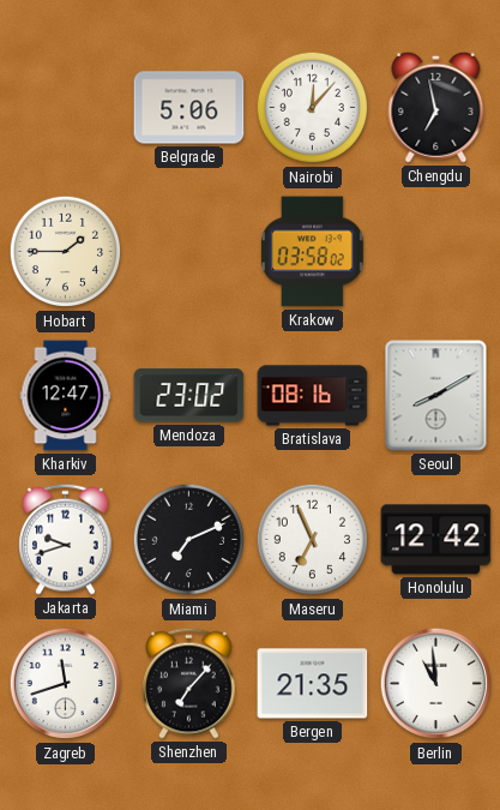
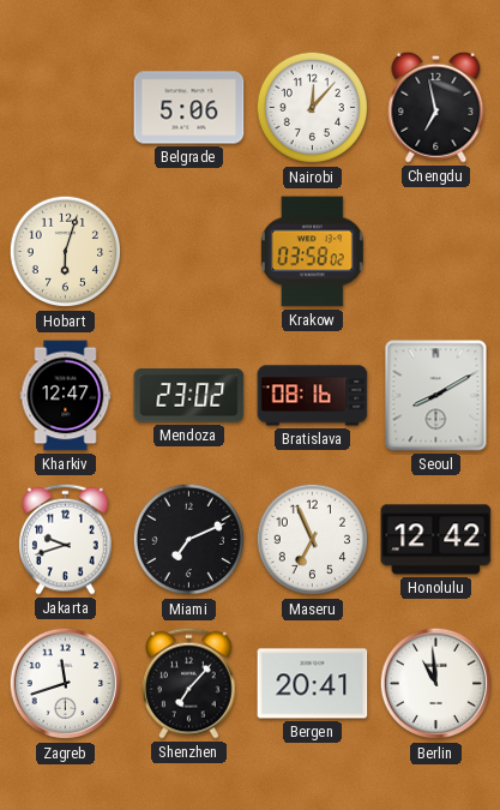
Hobart: 1:45 -> 6:03 (66, 252)
Bergen: 21:35 -> 20:41 (313, 684)
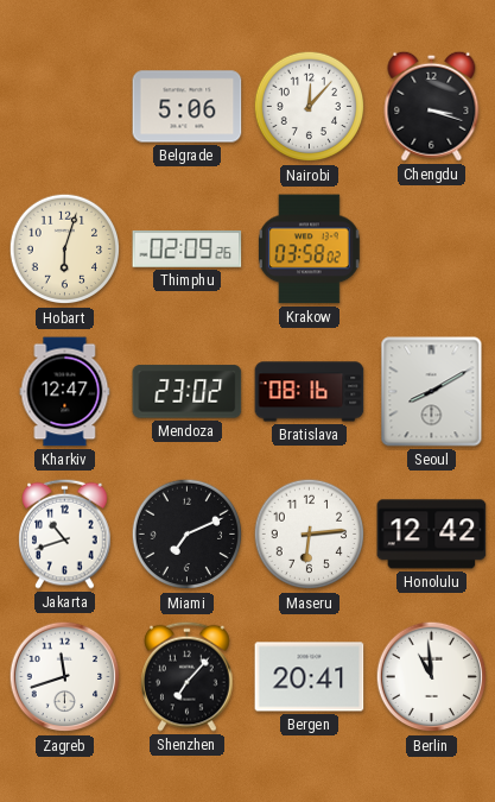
Chengdu: 6:58 -> 3:18 (432, 106)
Thimphu: none -> 02:09 (188, 248)
Jakarta: 9:42 -> 10:42 (65, 533)
Maseru: 6:56 -> 6:14 (310, 535)
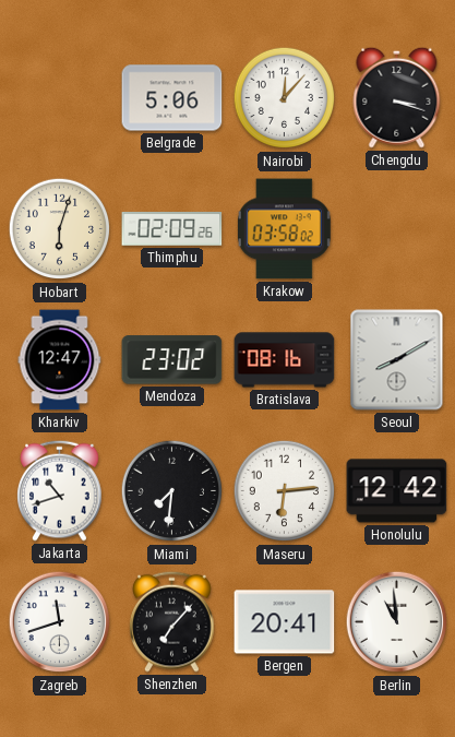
Miami: 7:11 -> 7:31 (172, 491)
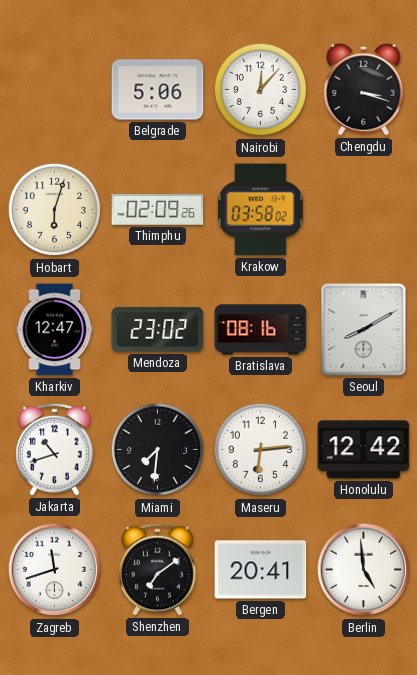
Shenzhen: 7:07 -> 7:09 (158, 569)
Berlin: 10:59 -> 4:59 (364, 570)
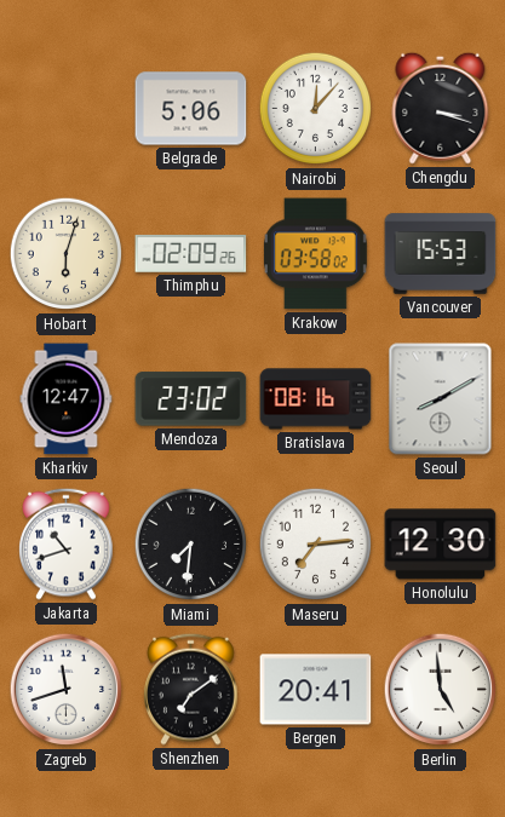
Vancouver: none -> 15:53 (441, 254)
Maseru: 6:14 -> 7:14 (316, 545)
Honolulu: 12:42 -> 12:30 (441, 545)
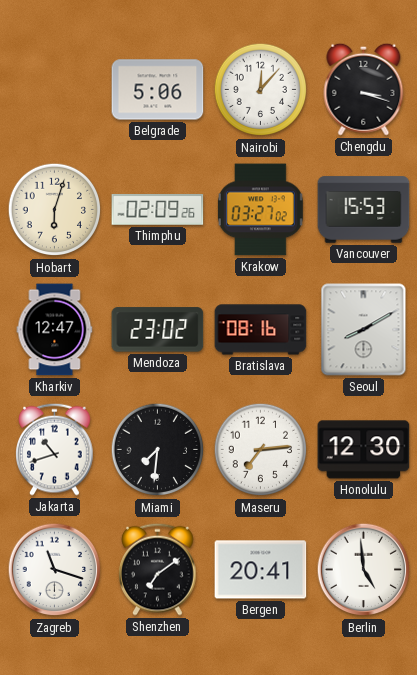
Krakow: 03:58 -> 03:27 (260, 210)
Zagreb: 11:42 -> 11:18 (55, 570)
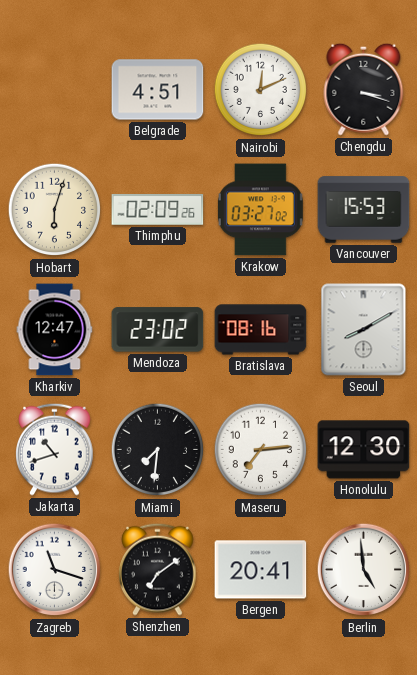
Belgrade: 5:06 -> 4:51 (158, 90)
Nairobi: 12:07 -> 12:11 (261, 90)
